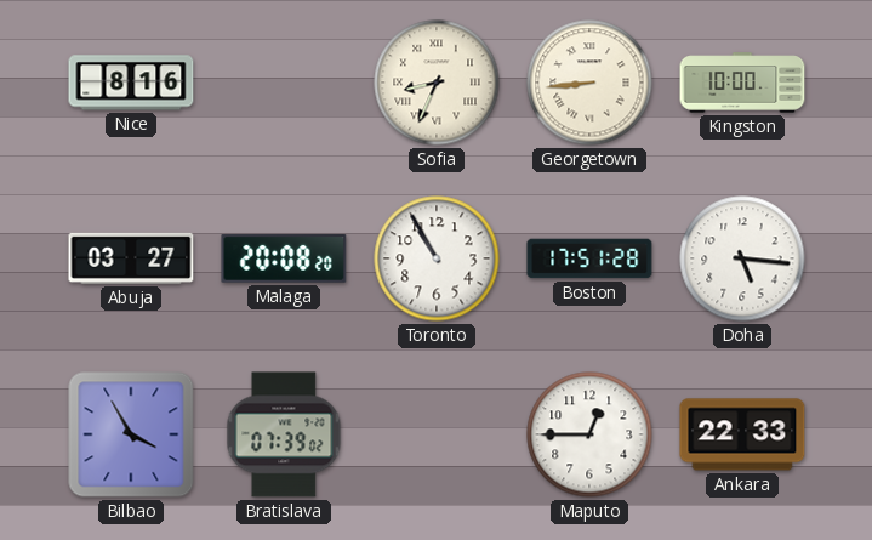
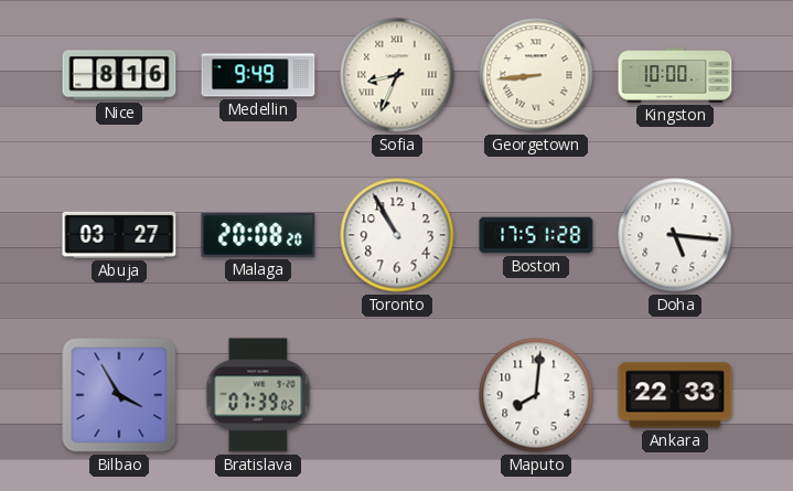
Medellin: none -> 9:49 (258, 75)
Maputo: 12:45 -> 8:01 (536, 395)
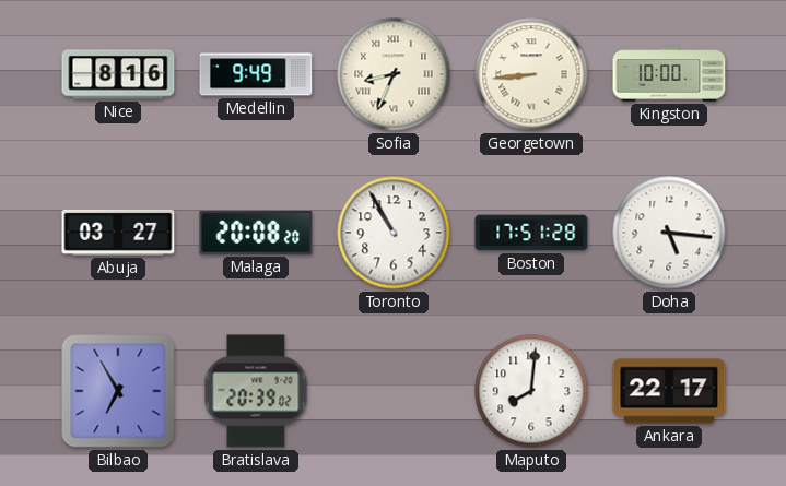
Bilbao: 3:55 -> 6:55 (118, 391)
Bratislava: 07:39 -> 20:39 (256, 391)
Ankara: 22:33 -> 22:17 (669, 391)
